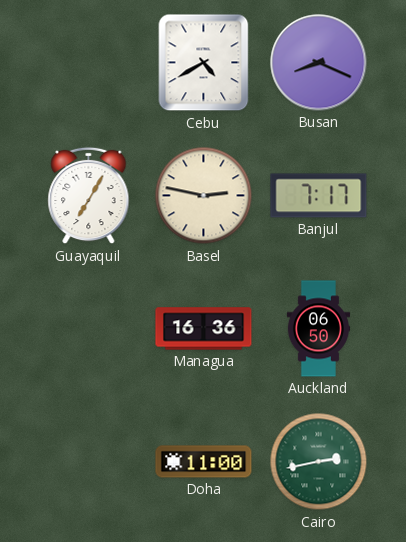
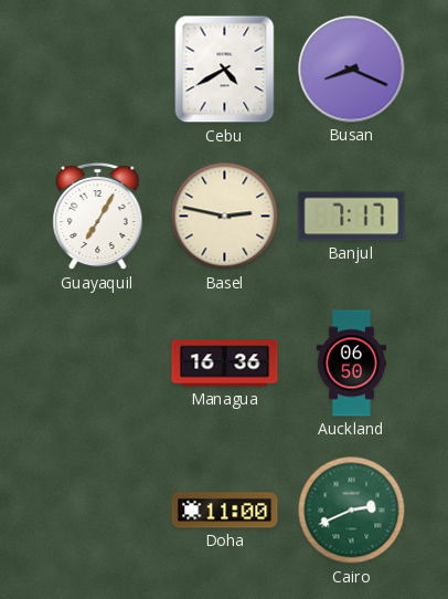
Cairo: 2:43 -> 2:41 (352, 511)
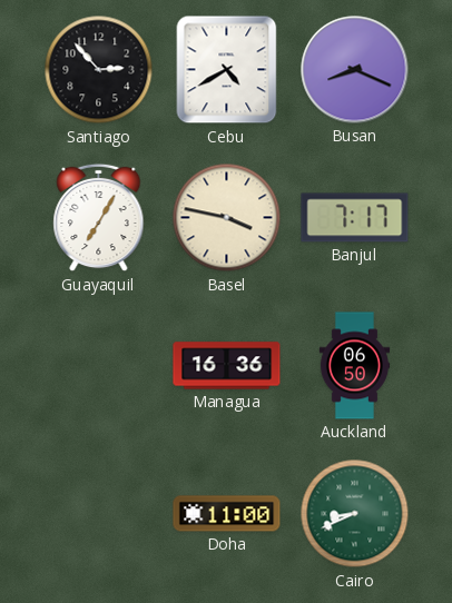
Santiago: none -> 2:53 (99, 70)
Basel: 2:47 -> 3:47 (227, 218)
Cairo: 2:41 -> 8:41 (355, 514)
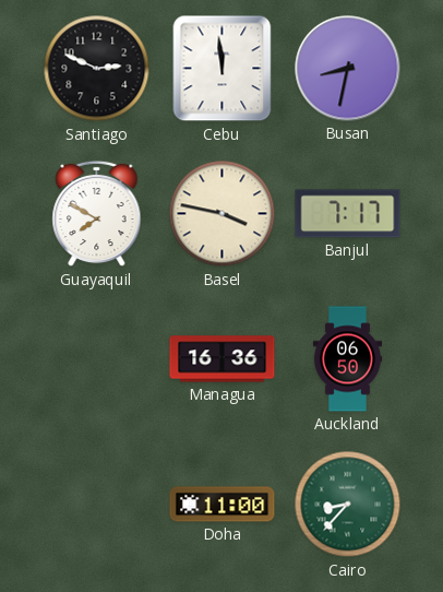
Santiago: 2:53 -> 2:49 (97, 69)
Cebu: 4:40 -> 11:59 (223, 69)
Busan: 8:19 -> 8:32 (348, 69)
Guayaquil: 7:05 -> 7:50 (97, 214)
Cairo: 8:41 -> 8:37 (348, 505)
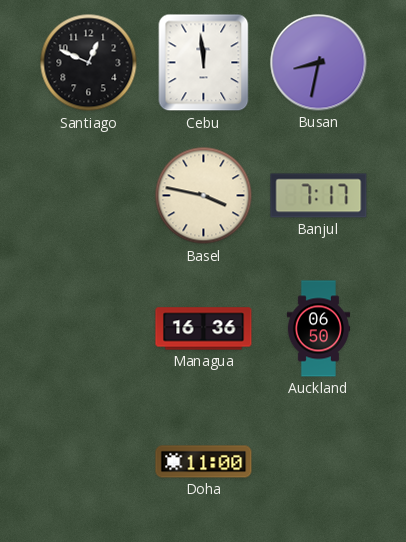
Santiago: 2:49 -> 12:49 (89, 63)
Guayaquil: 7:50 -> none (97, 214)
Cairo: 8:37 -> none (348, 505)
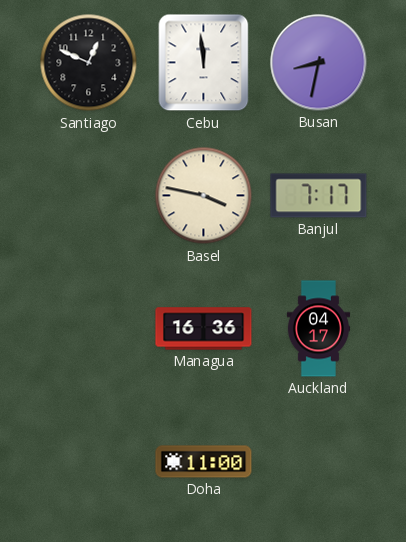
Auckland: 06:50 -> 04:17 (318, 329)
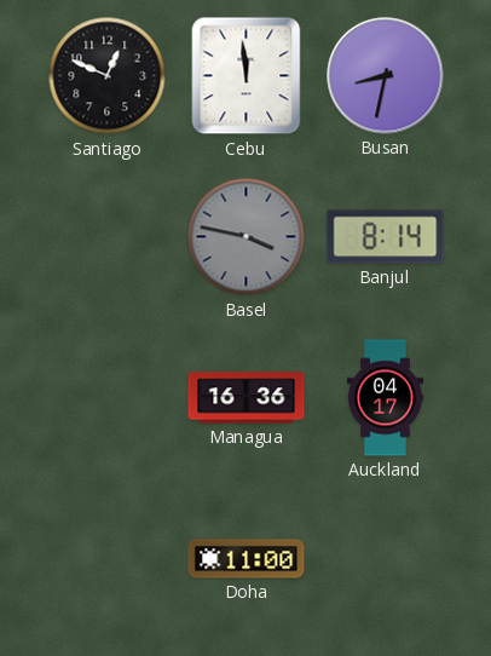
Basel dial: cream -> grey (247, 237)
Banjul: 7:17 -> 8:14 (386, 237)
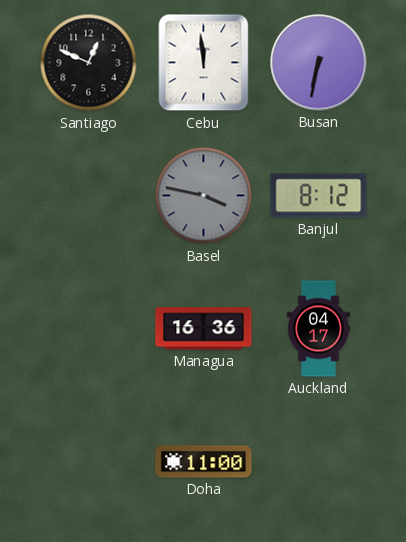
Busan: 8:32 -> 6:32 (319, 63)
Banjul: 8:14 -> 8:12 (319, 196)
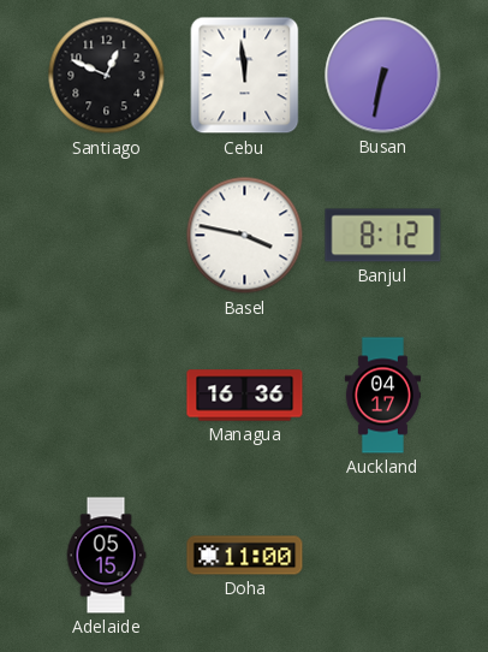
Basel dial: grey -> white (245, 236)
Adelaide: none -> 05:15 (106, 556)
